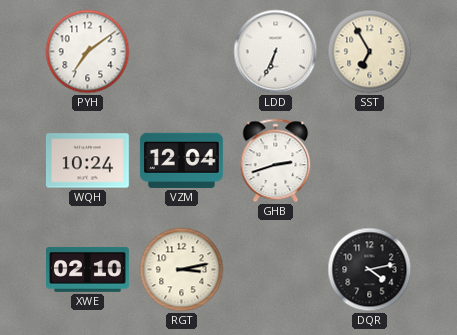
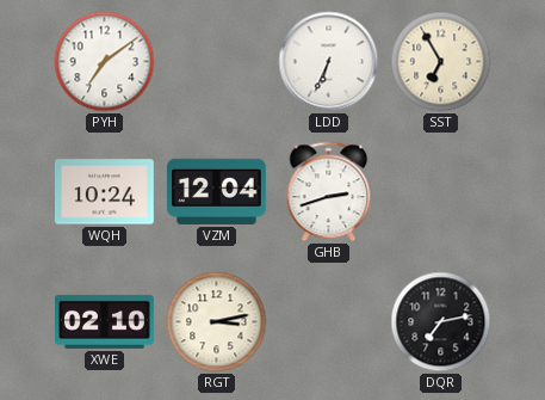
DQR: 4:13 -> 7:13 (441, 322)
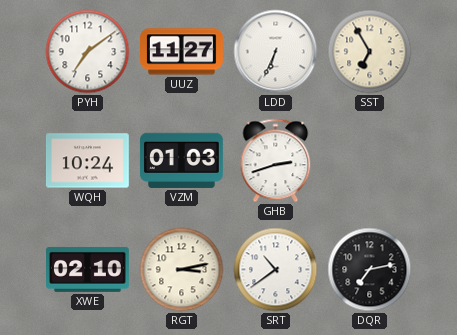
UUZ: none -> 11:27 (182, 52)
VZM: 12:04 -> 01:03 (181, 160)
SRT: none -> 10:39 (276, 270)
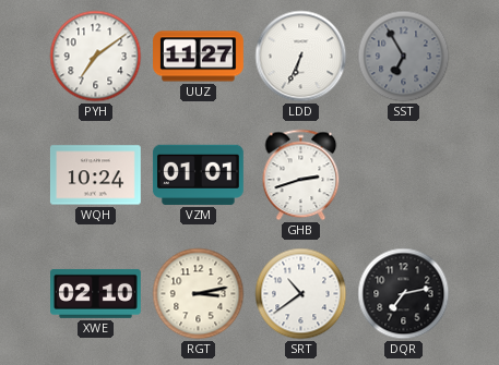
SST dial: cream -> grey (404, 57)
VZM: 01:03 -> 01:01 (198, 174)
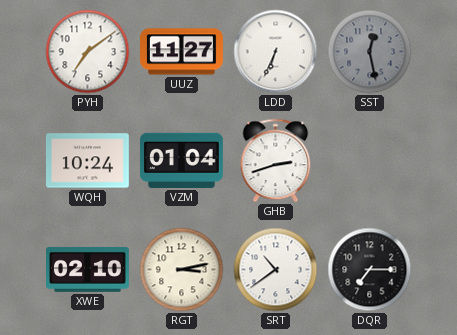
SST: 6:55 -> 12:28 (370, 52)
VZM: 01:01 -> 01:04 (181, 160)
DQR: 7:13 -> 7:15 (370, 270)
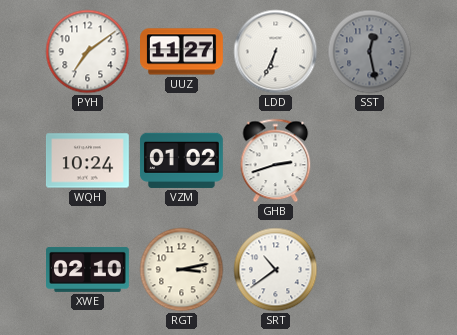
VZM: 01:04 -> 01:02 (181, 160)
DQR: 7:15 -> none (370, 270)
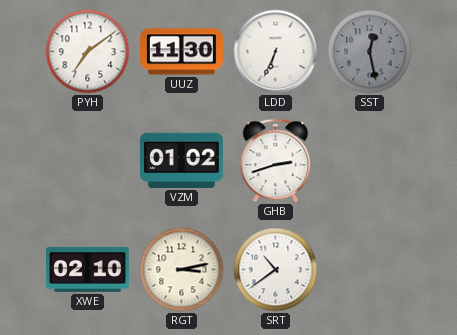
UUZ: 11:27 -> 11:30 (182, 52)
WQH: 10:24 -> none (88, 161)
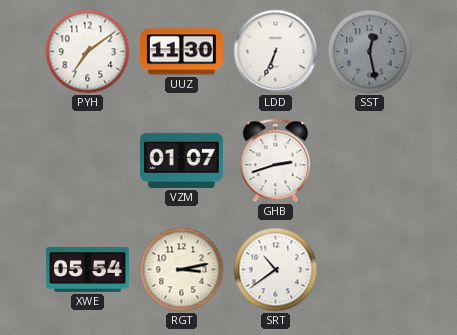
VZM: 01:02 -> 01:07 (181, 160)
XWE: 02:10 -> 05:54 (88, 269)
